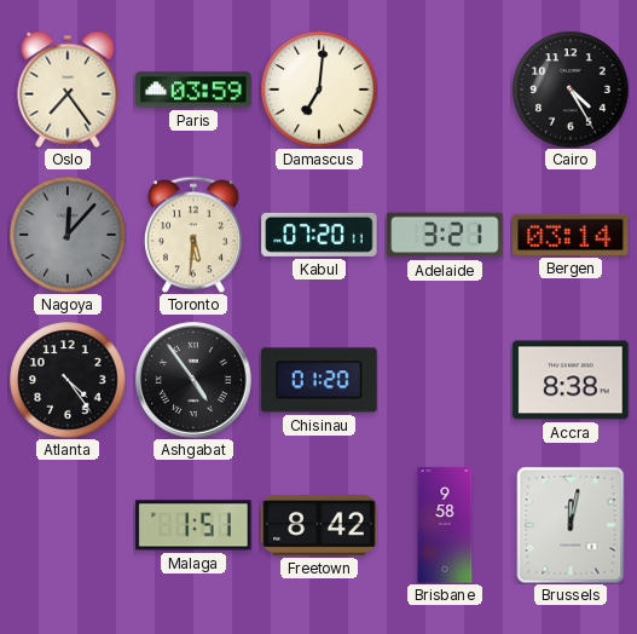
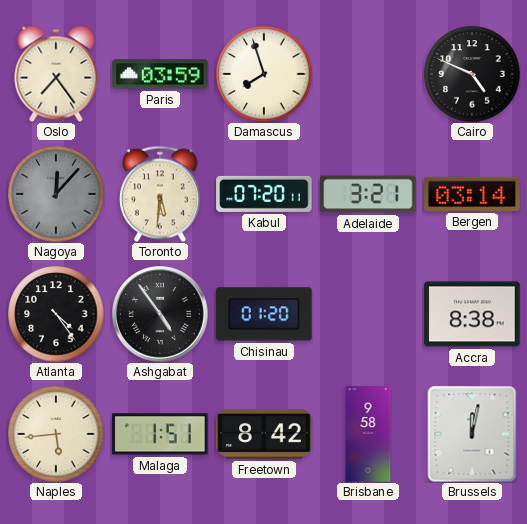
Damascus: 7:01 -> 7:57 (264, 74)
Cairo: 4:25 -> 4:49 (472, 74)
Naples: none -> 5:44 (56, 434)
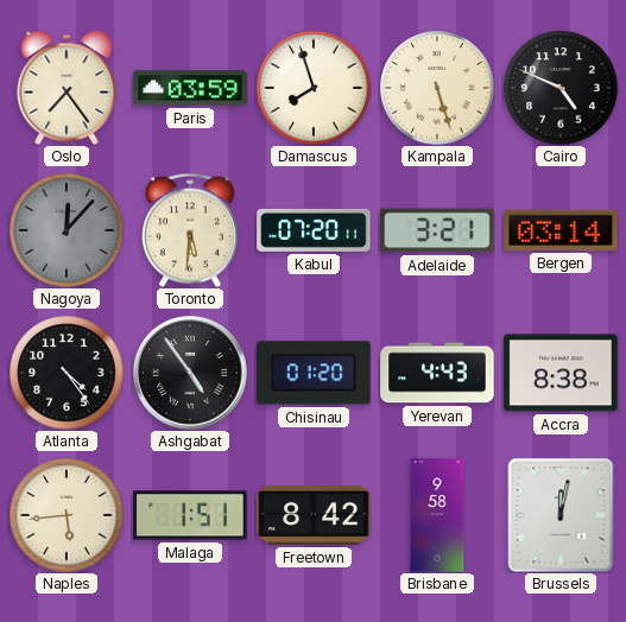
Kampala: none -> 5:27 (437, 88)
Yerevan: none -> 4:43 (437, 373)
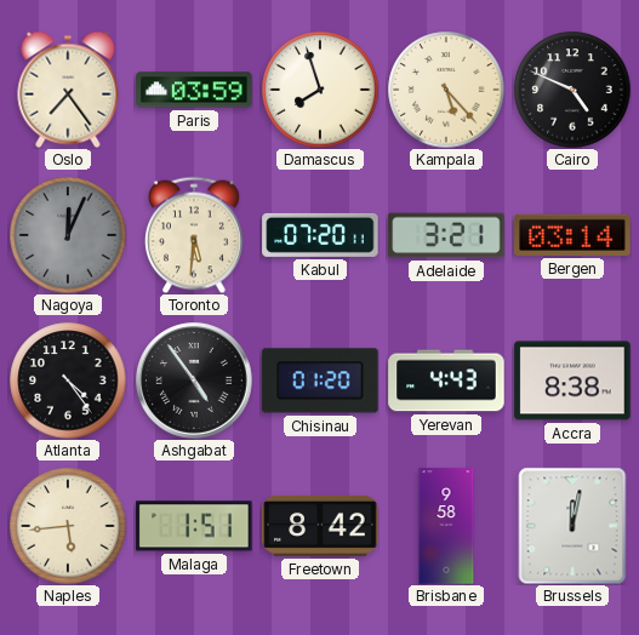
Kampala: 5:27 -> 5:23 (446, 90)
Nagoya: 12:07 -> 12:04 (68, 235)
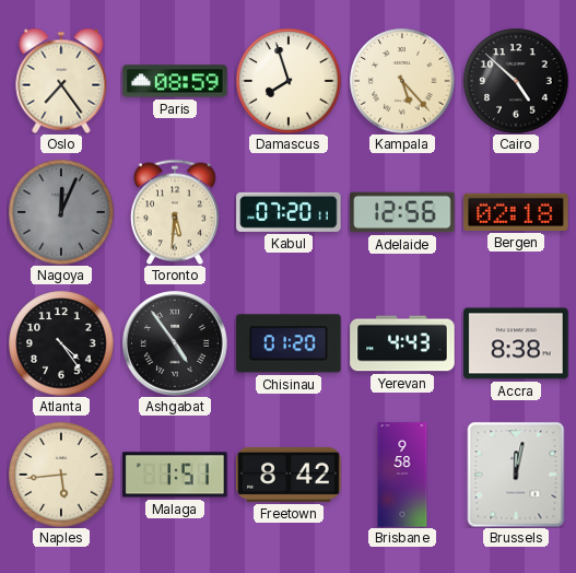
Paris: 03:59 -> 08:59 (175, 81)
Cairo: 4:49 -> 4:52 (516, 81)
Adelaide: 3:21 -> 12:56 (402, 212)
Bergen: 03:14 -> 02:18 (516, 212)
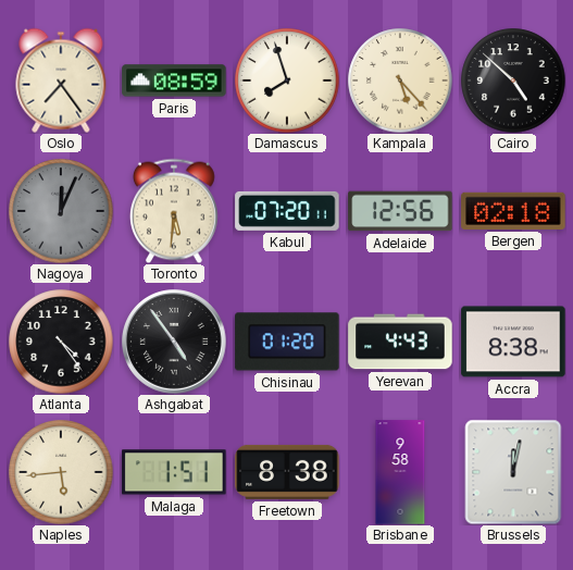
Freetown: 8:42 -> 8:38 (287, 472)
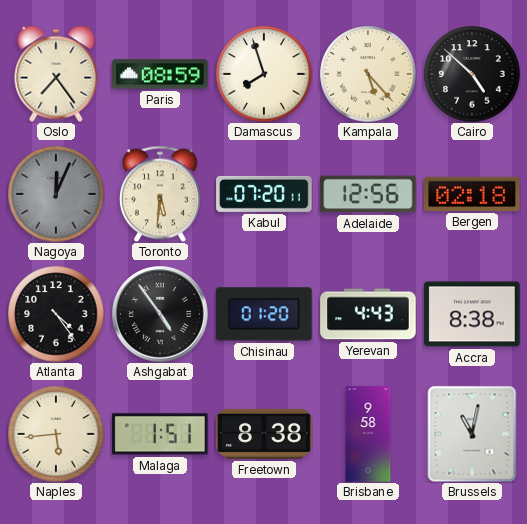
Brussels: 12:02 -> 11:02 (472, 434)
